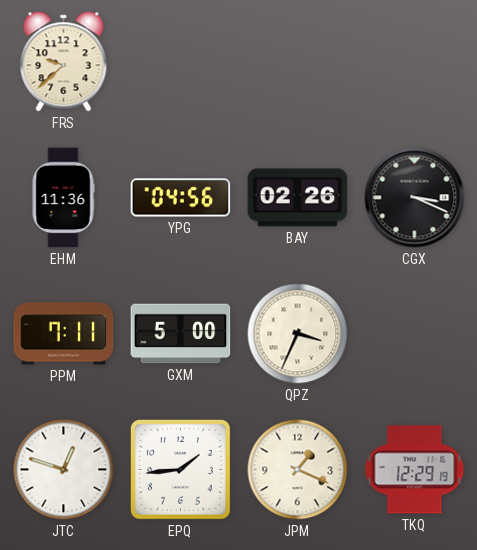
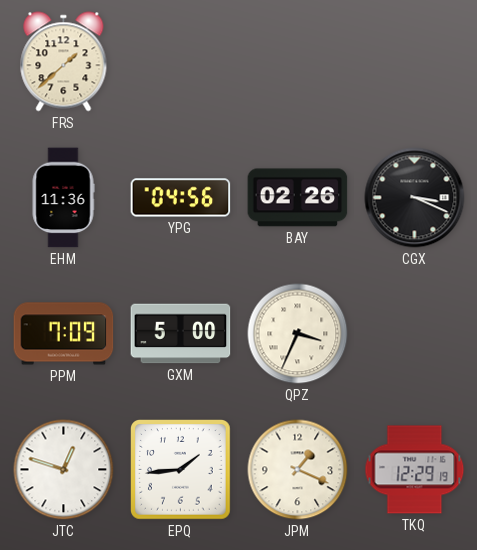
FRS: 9:38 -> 1:38 (64, 62)
PPM: 7:11 -> 7:09 (64, 334)
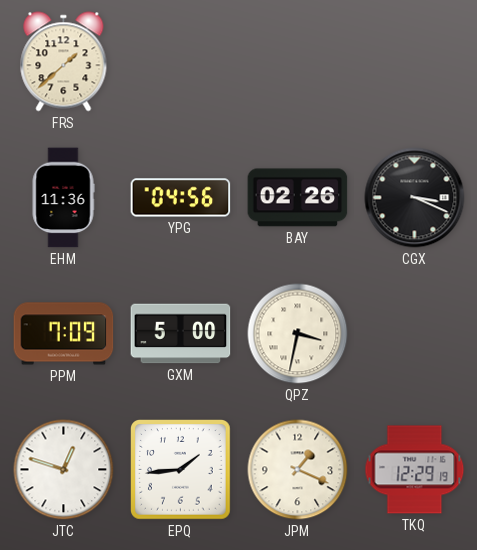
QPZ: 3:34 -> 3:32 (298, 334)
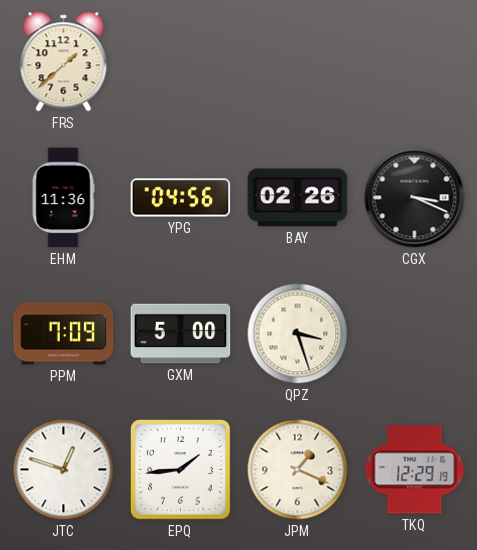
QPZ: 3:32 -> 3:27 (298, 334)
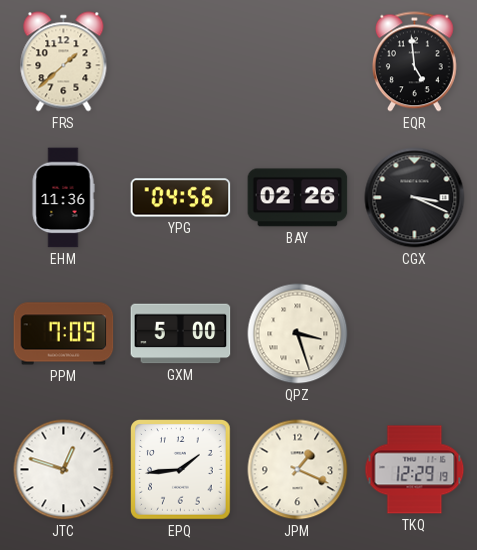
EQR: none -> 4:59 (414, 62)
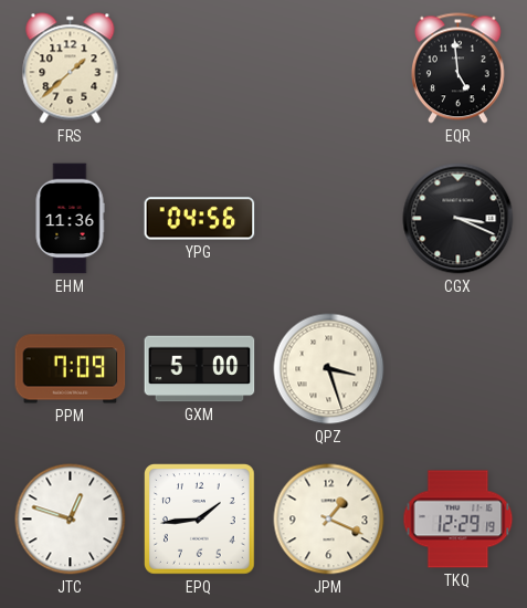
BAY: 02:26 -> none (298, 198)
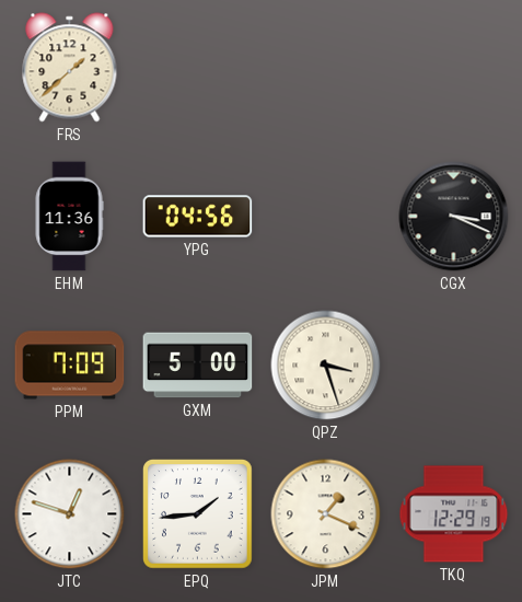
EQR: 4:59 -> none (457, 69)
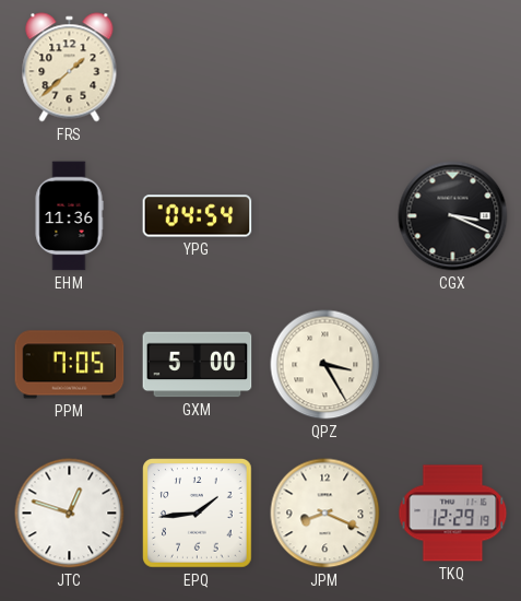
YPG: 04:56 -> 04:54 (198, 216)
PPM: 7:09 -> 7:05 (70, 365)
QPZ: 3:27 -> 3:25 (325, 365)
JPM: 1:19 -> 8:19 (325, 514)
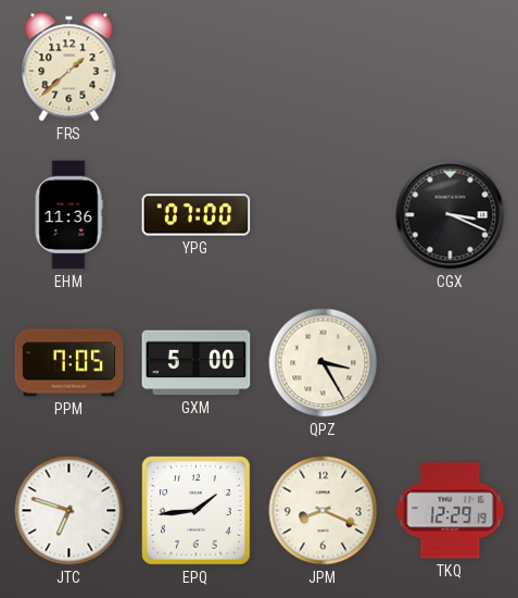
YPG: 04:54 -> 07:00 (197, 215)
JTC: 12:48 -> 6:48 (70, 511)
